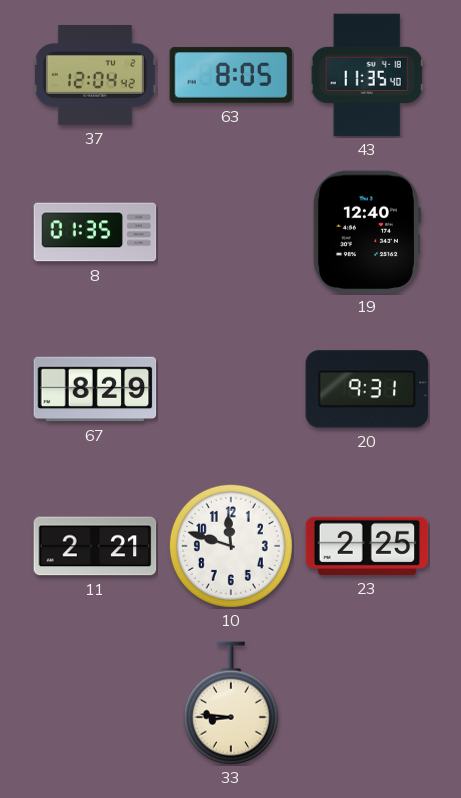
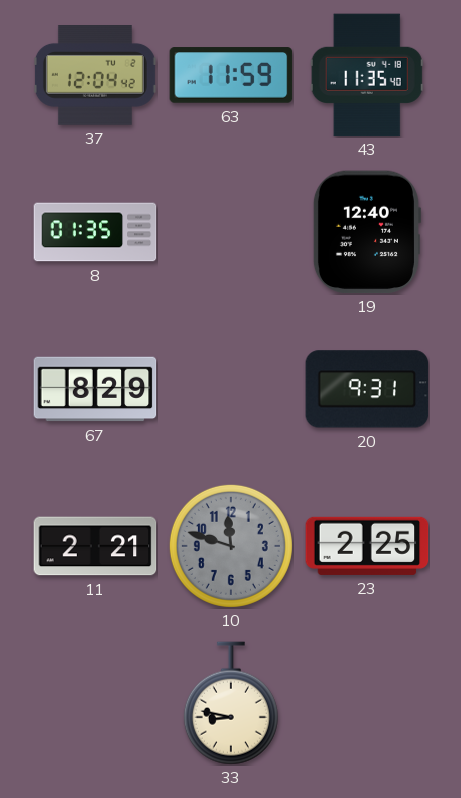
63: 8:05 -> 11:59 (231, 75)
10 dial: white -> grey (231, 546)
33: 8:46 -> 8:47 (231, 703)
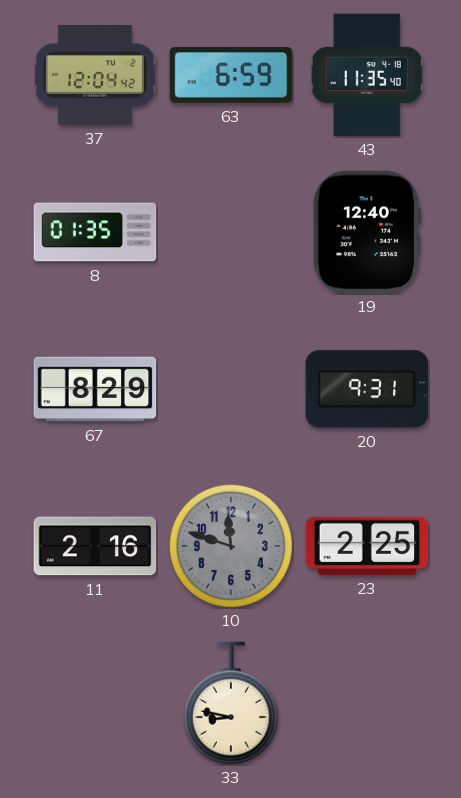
63: 11:59 -> 6:59 (231, 75)
11: 2:21 -> 2:16 (95, 546)
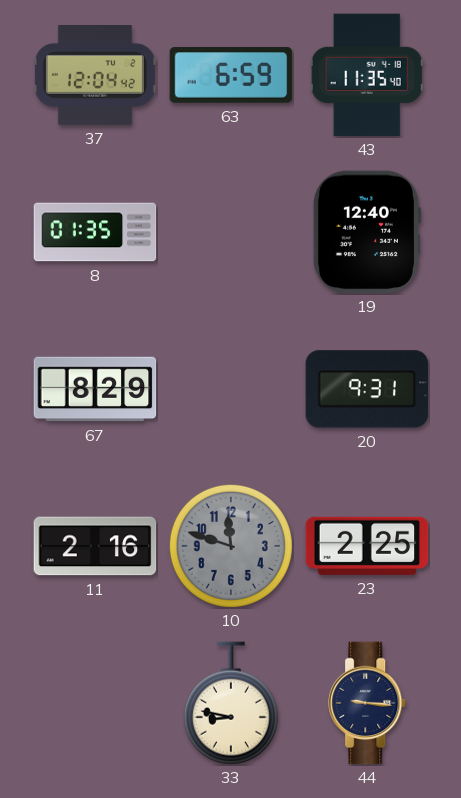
44: none -> 9:16 (368, 703)
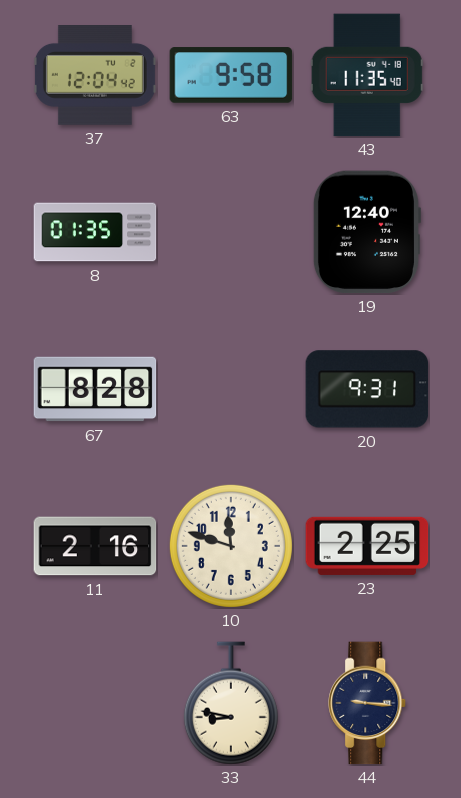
63: 6:59 -> 9:58 (231, 75)
67: 8:29 -> 8:28 (95, 389)
10 dial: grey -> cream (231, 546)
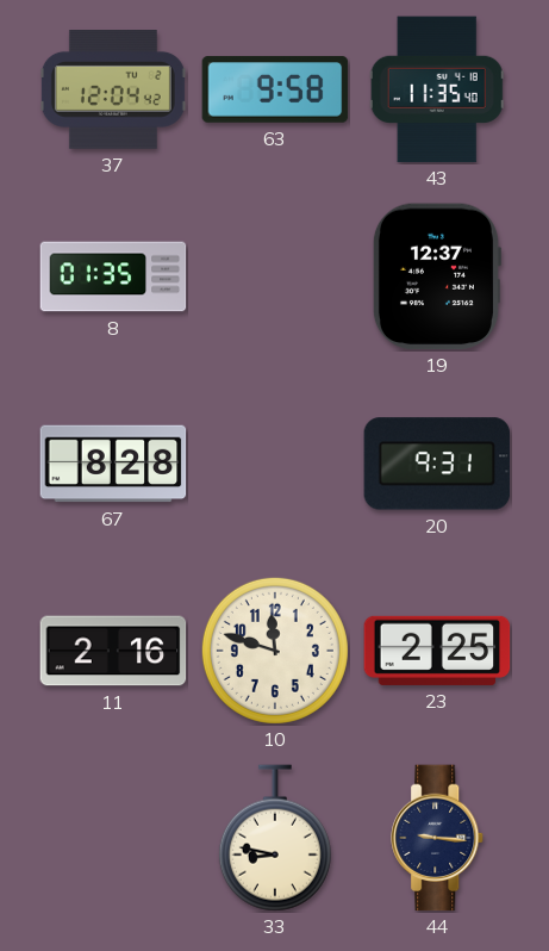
19: 12:40 -> 12:37 (436, 276)
